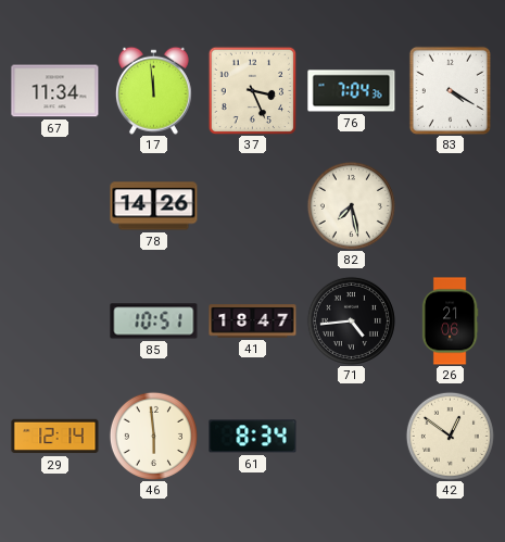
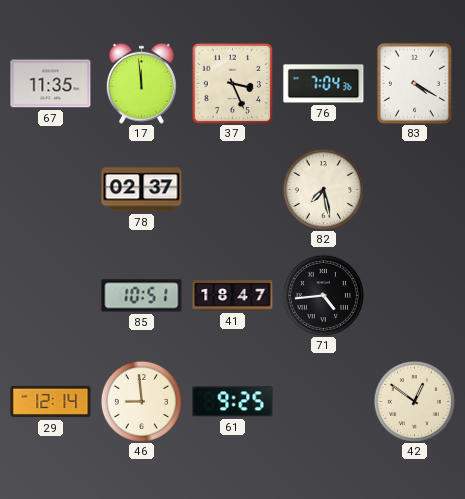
67: 11:34 -> 11:35 (51, 84)
78: 14:26 -> 02:37 (142, 190)
26: 21:06 -> none (450, 322)
46: 5:59 -> 8:59 (141, 401)
61: 8:34 -> 9:25 (233, 402)
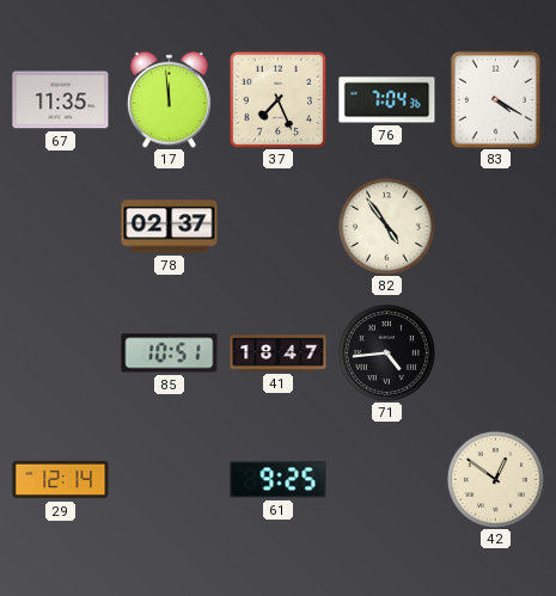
37: 3:26 -> 7:26 (277, 99)
82: 7:28 -> 4:54 (386, 226)
46: 8:59 -> none (141, 401)
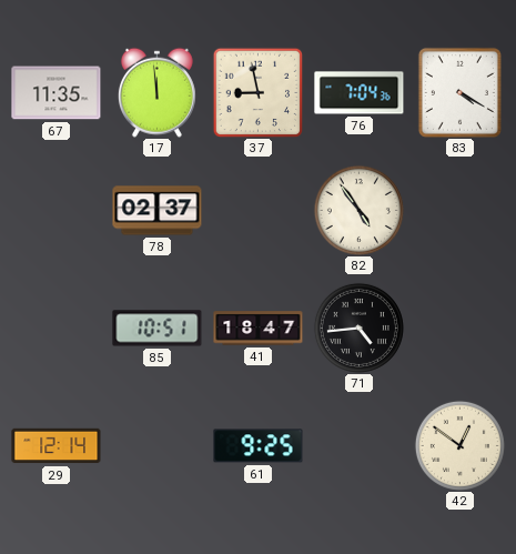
37: 7:26 -> 8:58 (257, 92)
